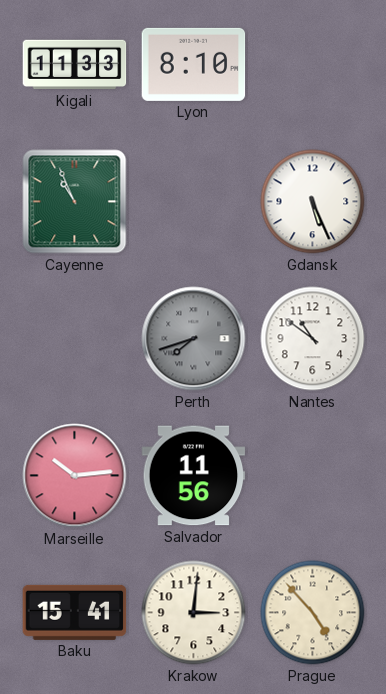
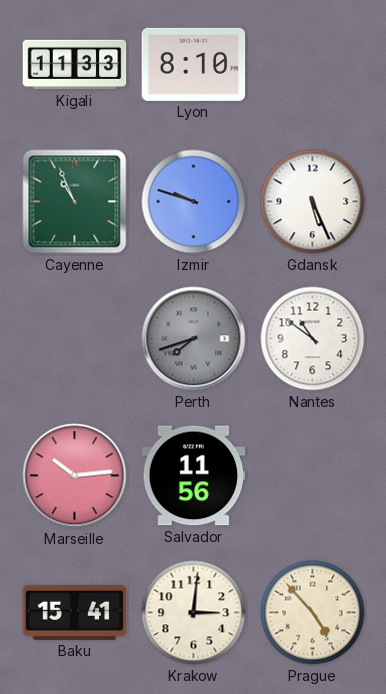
Izmir: none -> 9:48 (194, 202)
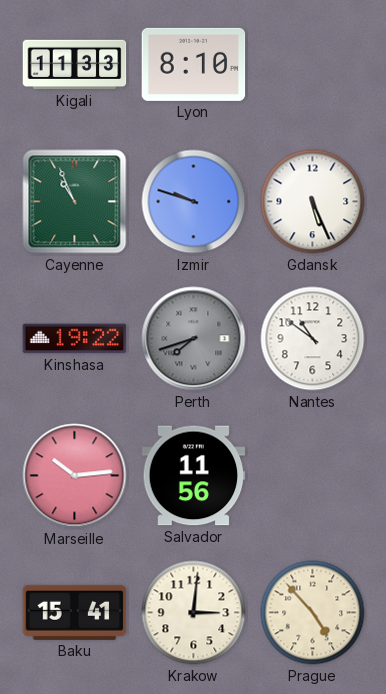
Kinshasa: none -> 19:22 (75, 339)
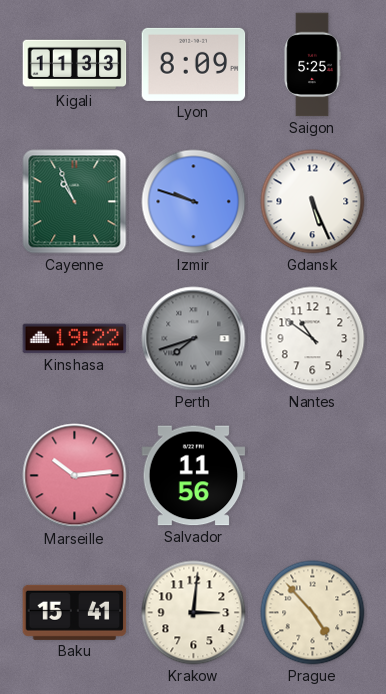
Lyon: 8:10 -> 8:09 (194, 64)
Saigon: none -> 5:25 (312, 65)
